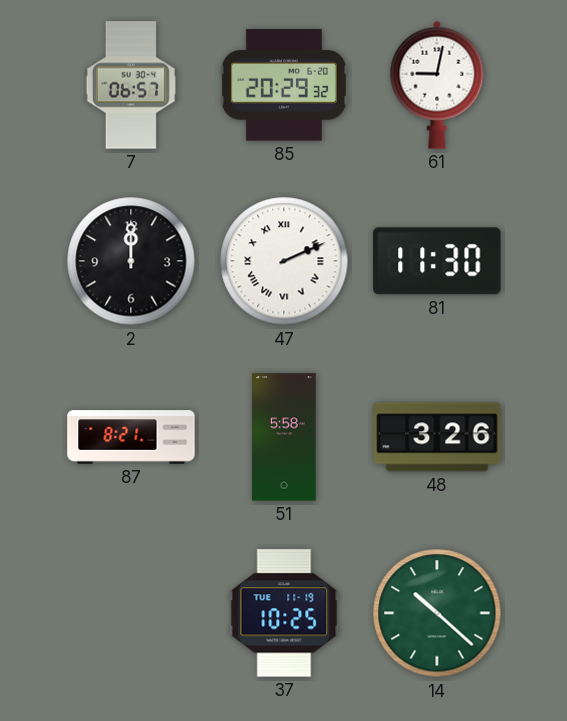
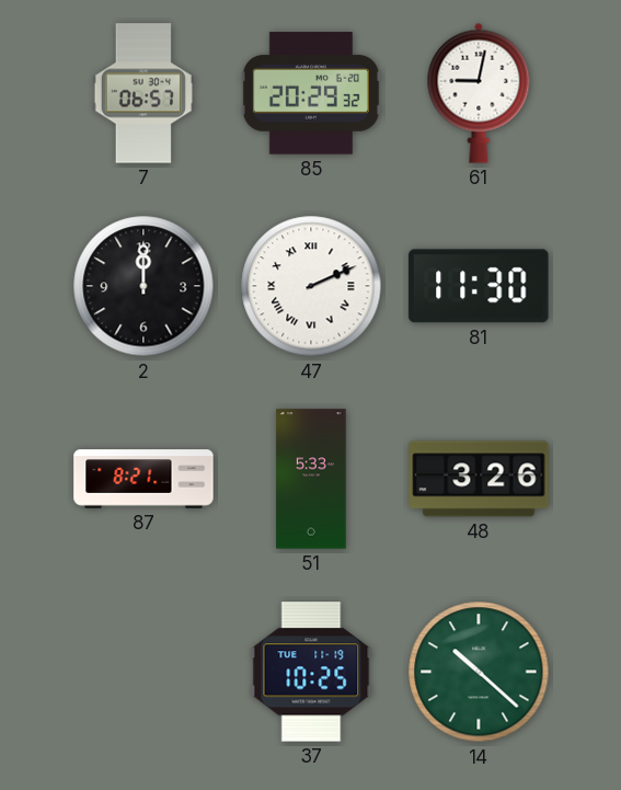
51: 5:58 -> 5:33 (311, 479)
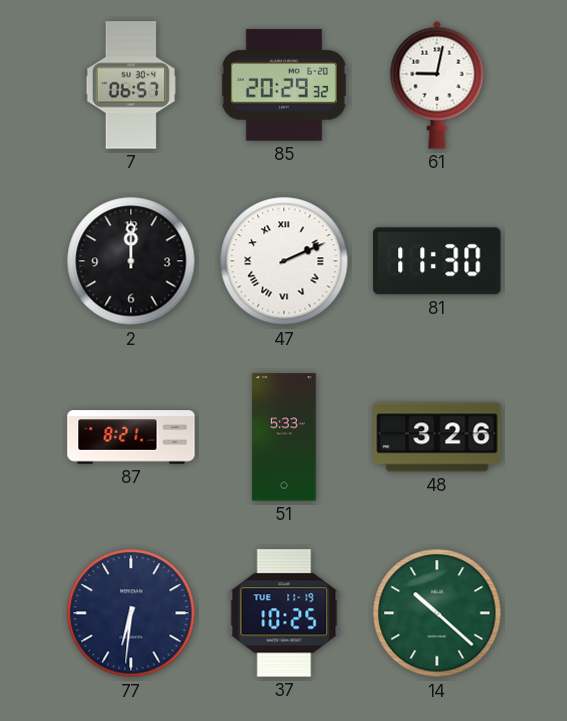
77: none -> 6:31 (131, 613)
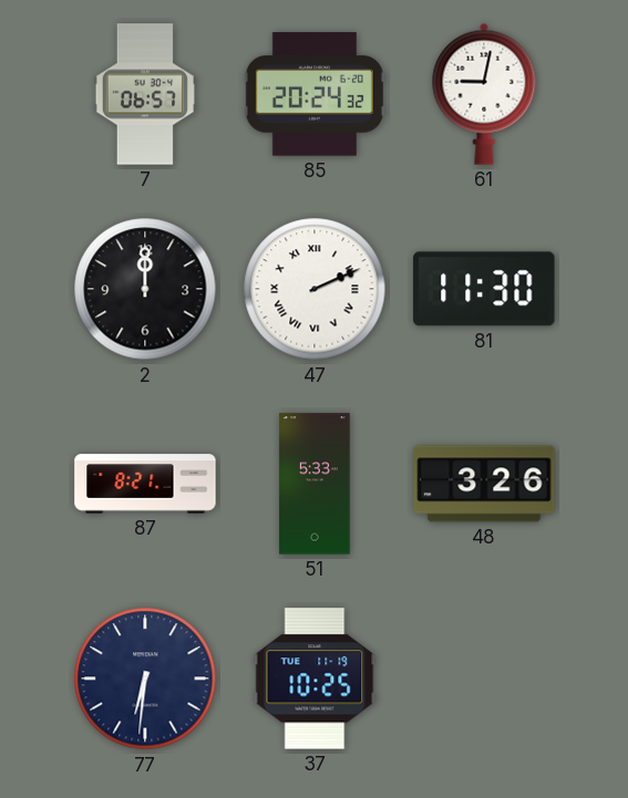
85: 20:29 -> 20:24 (315, 94)
14: 10:22 -> none (437, 613)
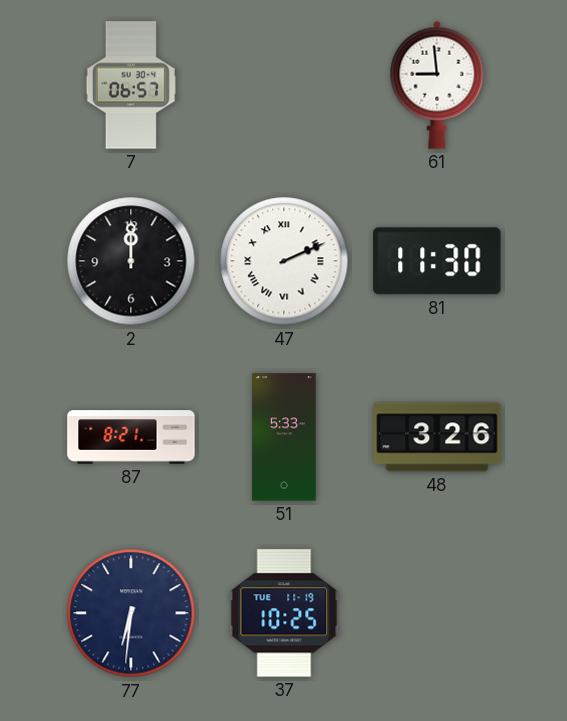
85: 20:24 -> none (315, 94)
61: 9:02 -> 8:59 (437, 85)
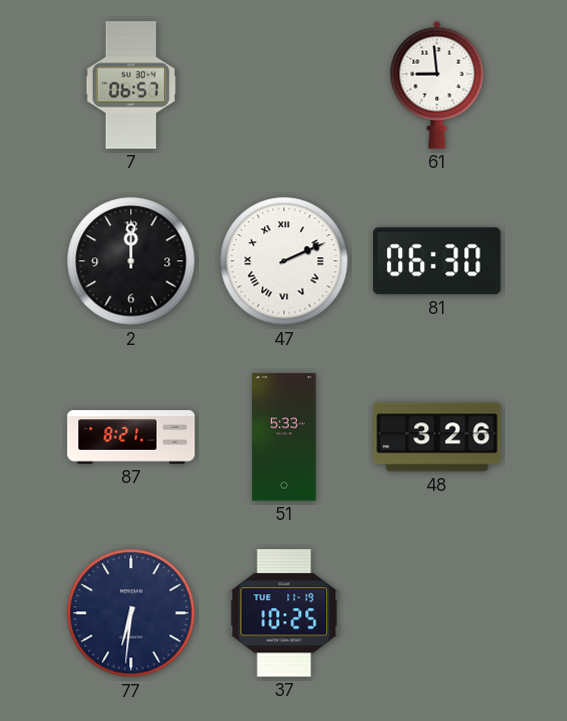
81: 11:30 -> 06:30 (437, 261)
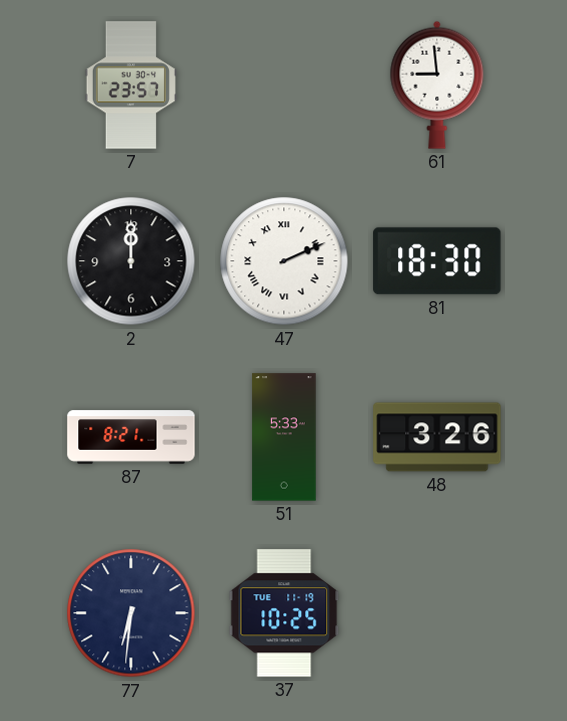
7: 06:57 -> 23:57 (131, 85)
81: 06:30 -> 18:30 (437, 261)
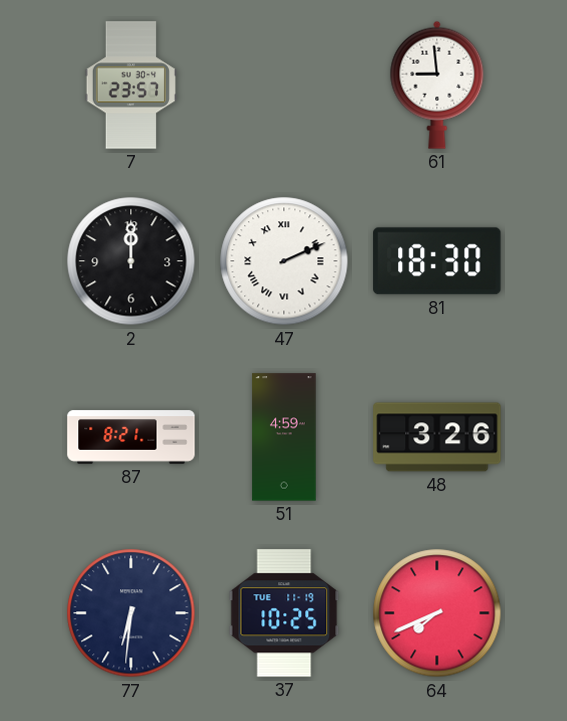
51: 5:33 -> 4:59 (284, 437)
64: none -> 7:41 (437, 613)
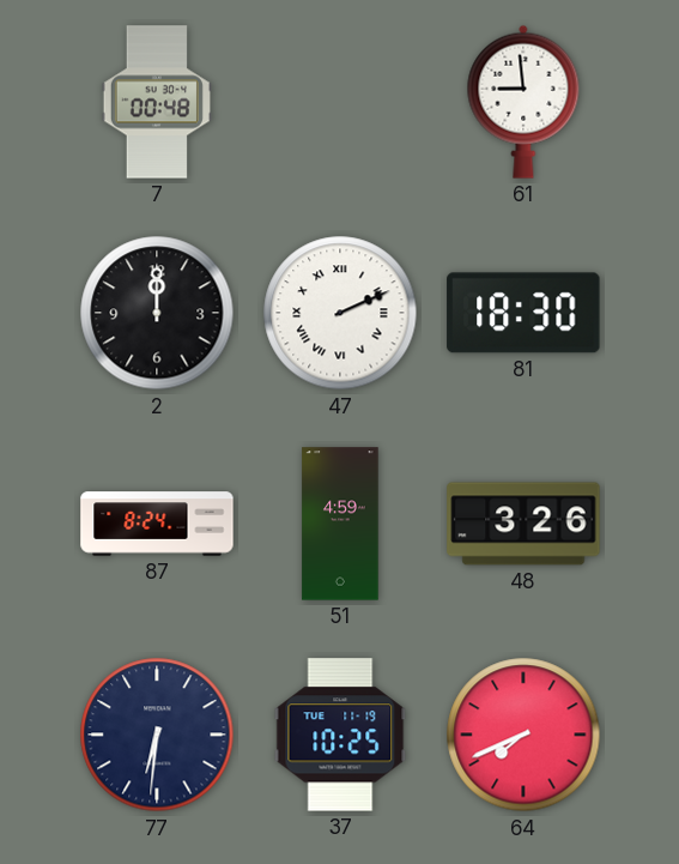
7: 23:57 -> 00:48 (157, 102)
87: 8:21 -> 8:24 (157, 524)
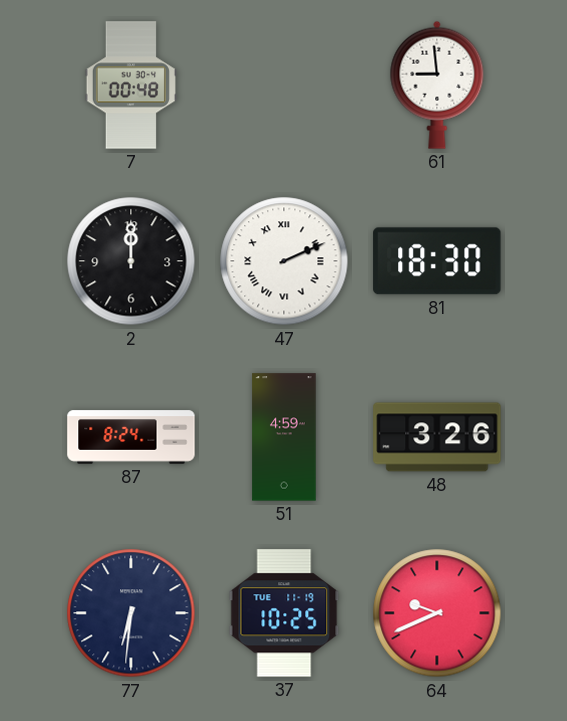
64: 7:41 -> 9:41 (437, 613)
